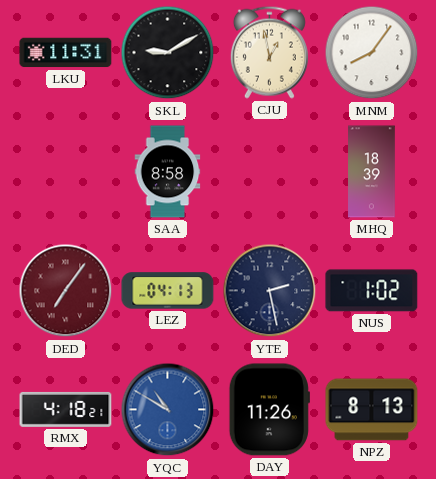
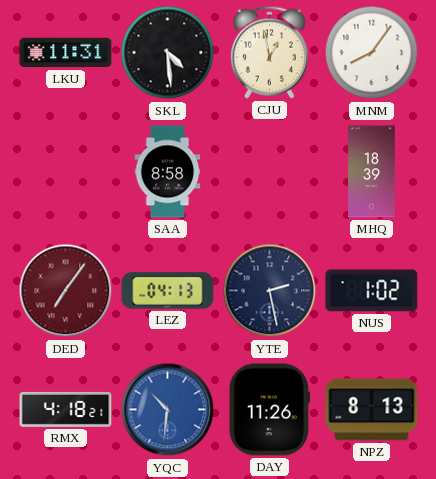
SKL: 9:10 -> 4:29 (168, 53)
YQC: 10:50 -> 10:31 (168, 410)
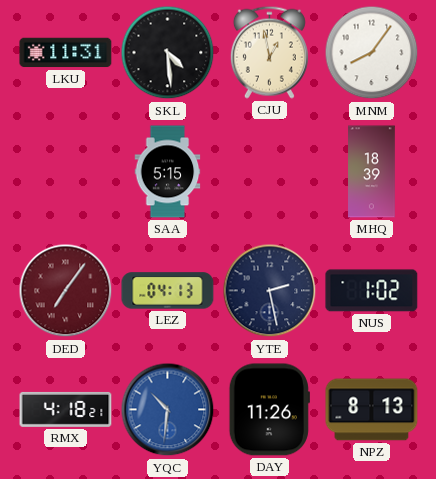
SAA: 8:58 -> 5:15 (168, 172)
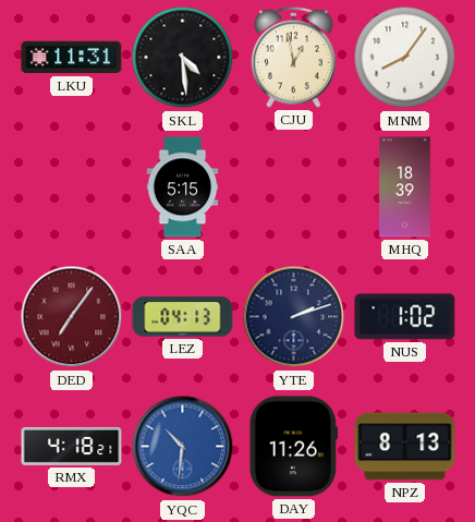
YTE: 2:28 -> 2:12 (294, 317)
